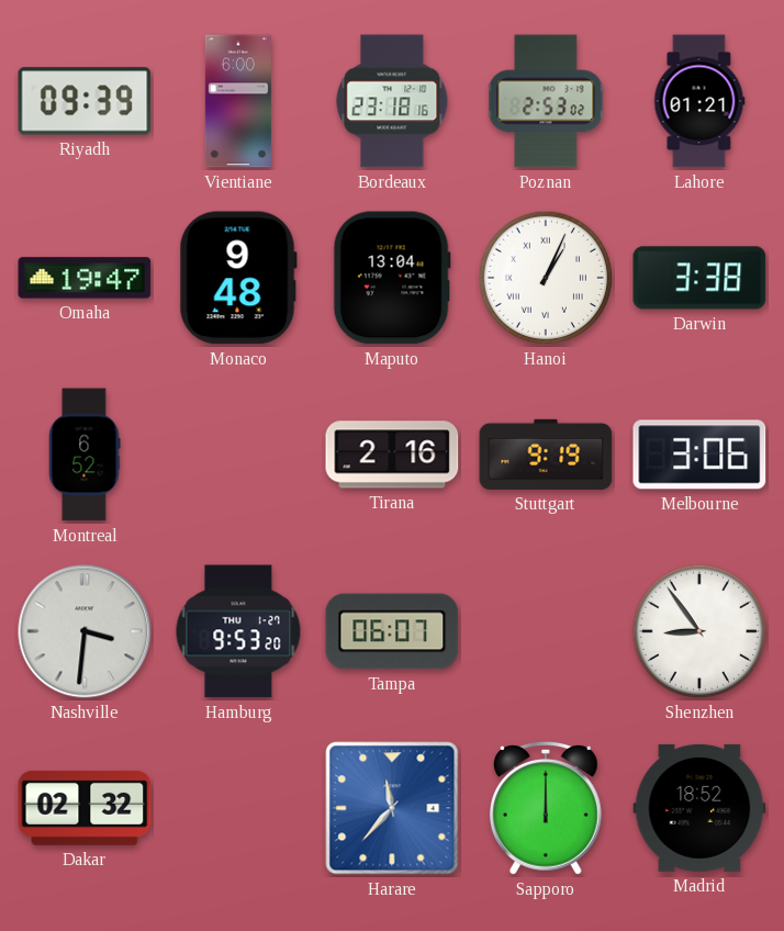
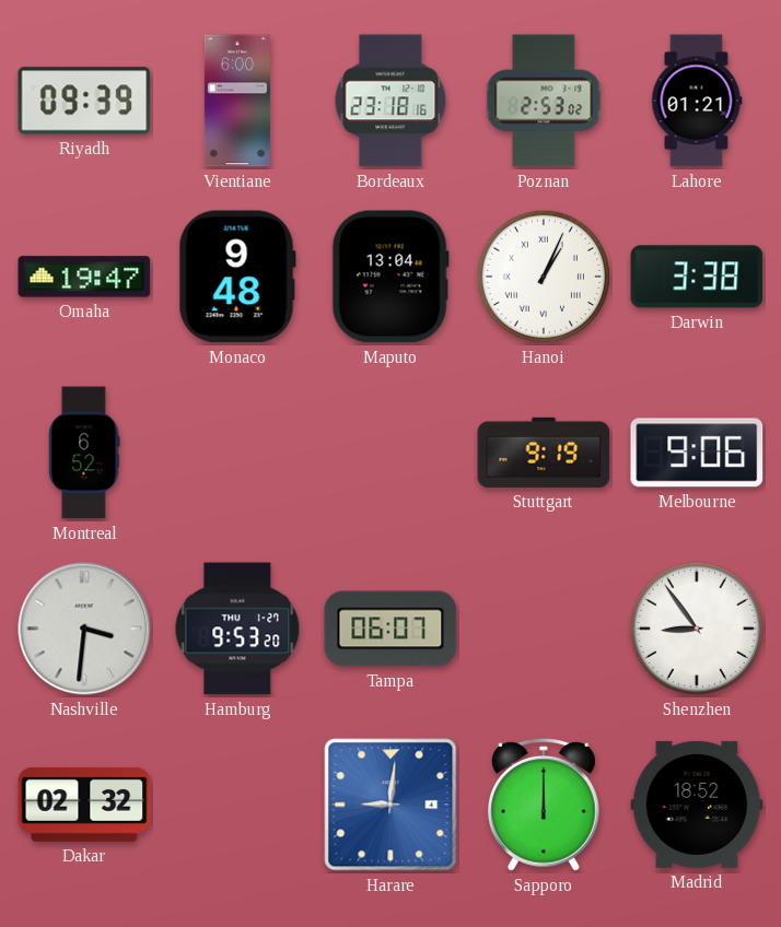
Tirana: 2:16 -> none (392, 455)
Melbourne: 3:06 -> 9:06 (697, 453)
Harare: 11:37 -> 9:01 (391, 805)
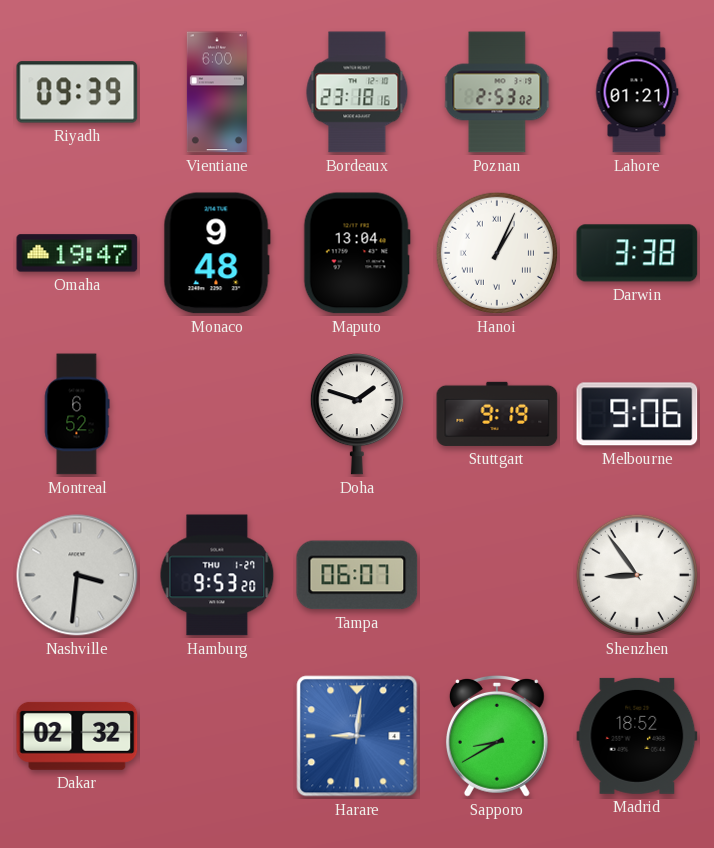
Doha: none -> 1:48 (357, 414)
Sapporo: 12:00 -> 8:40 (497, 736)
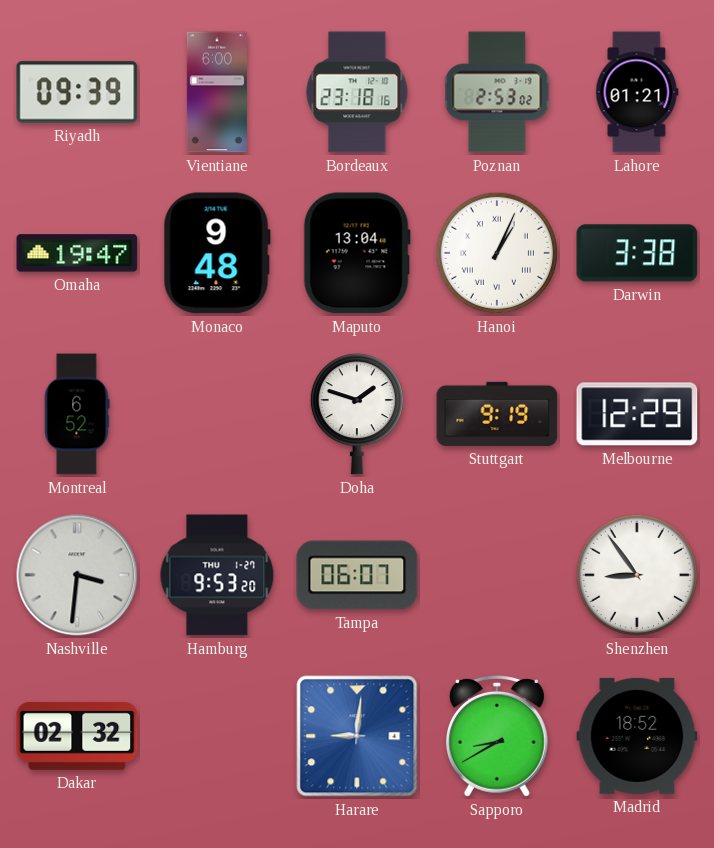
Melbourne: 9:06 -> 12:29 (637, 414)
